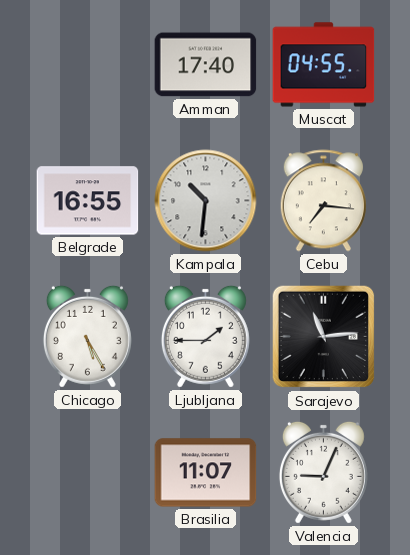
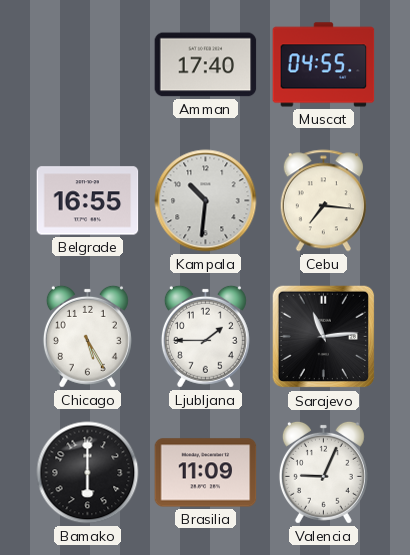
Bamako: none -> 6:00 (88, 473)
Brasilia: 11:07 -> 11:09 (206, 473)
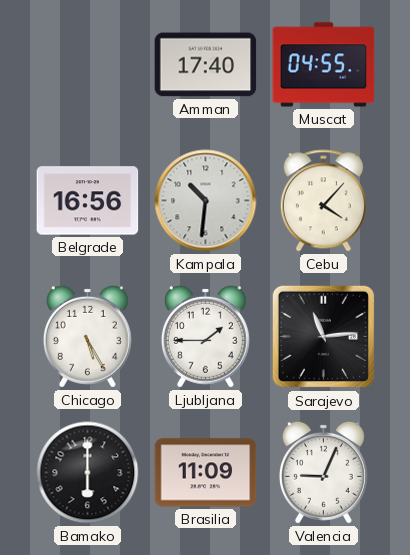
Belgrade: 16:55 -> 16:56 (88, 201)
Cebu: 7:16 -> 4:07 (323, 201)
